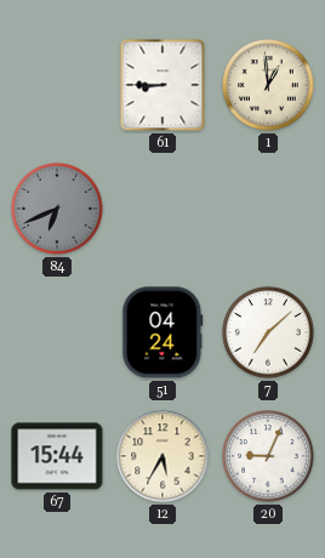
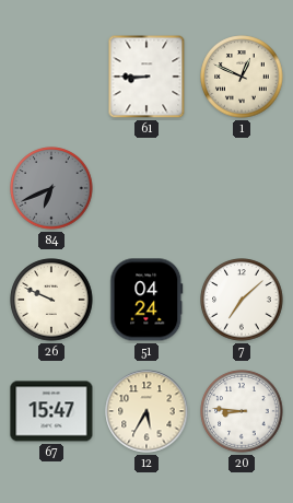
1: 12:59 -> 12:49 (242, 77)
26: none -> 9:49 (51, 300)
67: 15:44 -> 15:47 (51, 411)
20: 9:04 -> 8:46 (242, 411)
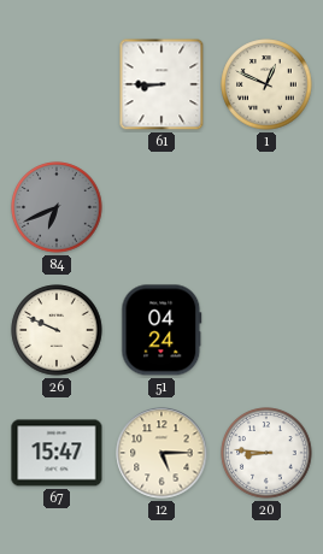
7: 7:08 -> none (242, 300)
12: 5:35 -> 5:15 (161, 453)
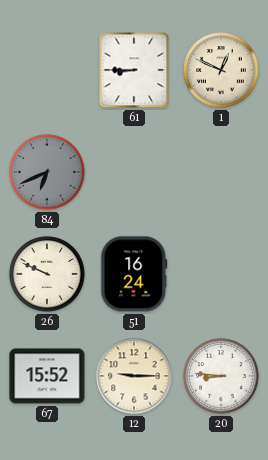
51: 04:24 -> 16:24 (134, 274)
67: 15:47 -> 15:52 (47, 376)
12: 5:15 -> 9:15 (134, 376)
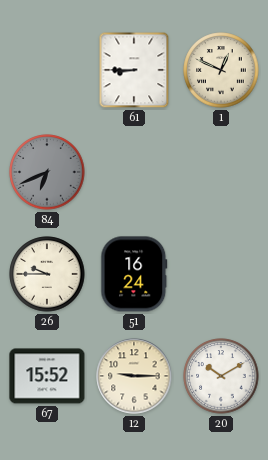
26: 9:49 -> 9:45 (47, 274)
20: 8:46 -> 10:10 (221, 376)
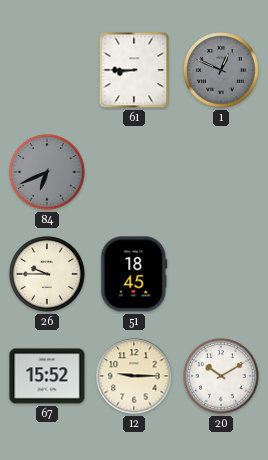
1 dial: cream -> grey (221, 70)
51: 16:24 -> 18:45 (134, 274)
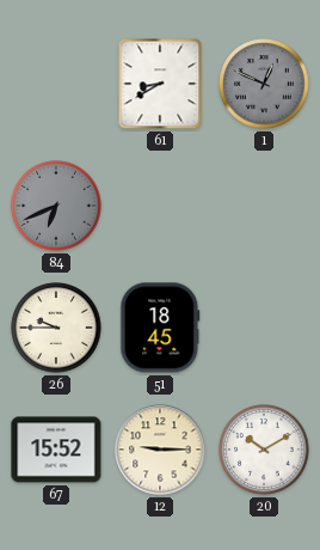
61: 8:45 -> 8:40 (160, 84)
